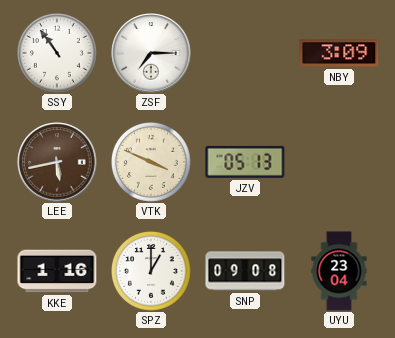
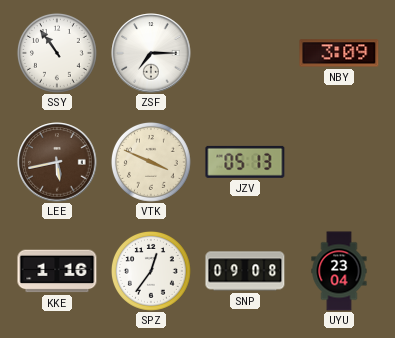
SPZ: 1:00 -> 12:36 (151, 271)
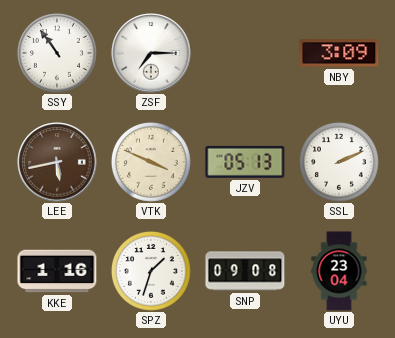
SSL: none -> 2:11 (339, 162)
SPZ: 12:36 -> 1:33 (151, 271)
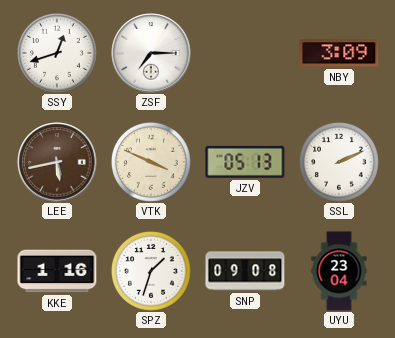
SSY: 10:54 -> 12:42 (57, 53)
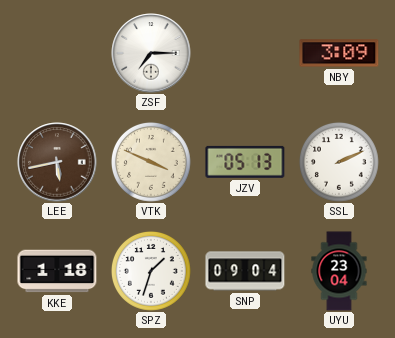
SSY: 12:42 -> none (57, 53)
KKE: 1:16 -> 1:18 (57, 271)
SNP: 09:08 -> 09:04 (245, 271)
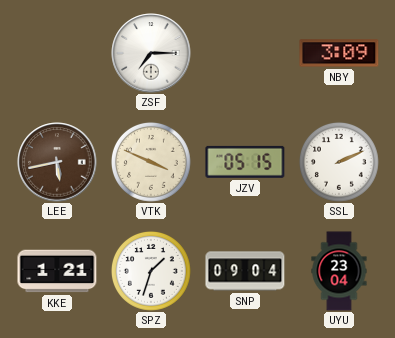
JZV: 05:13 -> 05:15 (245, 162)
KKE: 1:18 -> 1:21 (57, 271)
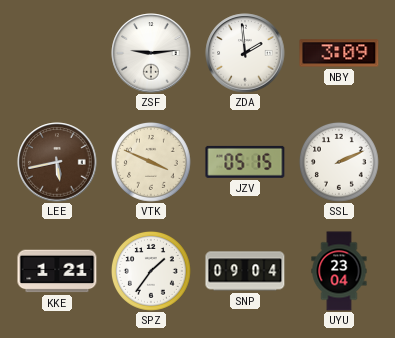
ZSF: 7:15 -> 9:14 (151, 53)
ZDA: none -> 1:59 (245, 53)
SPZ: 1:33 -> 1:36 (151, 271)
